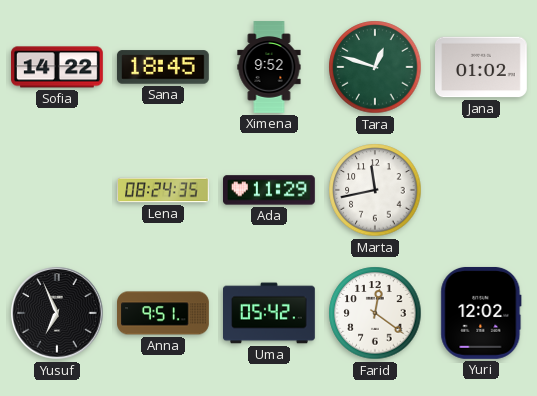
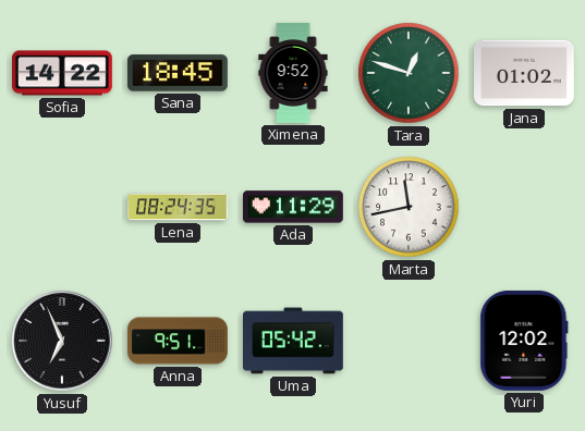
Farid: 12:21 -> none (375, 313)
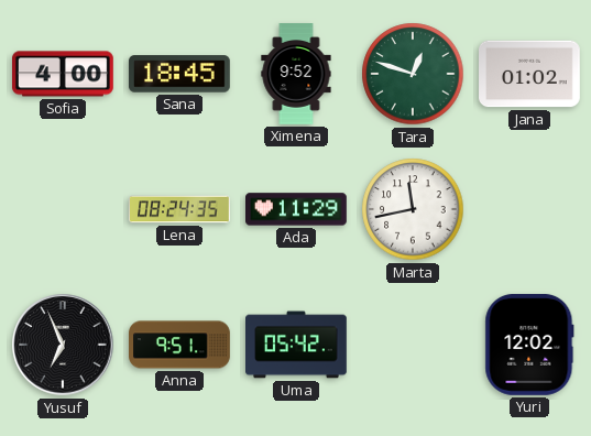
Sofia: 14:22 -> 4:00 (64, 74)
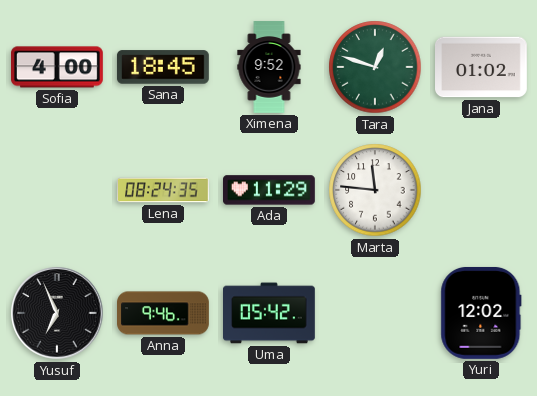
Marta: 11:43 -> 11:46 (375, 190)
Anna: 9:51 -> 9:46 (164, 313)
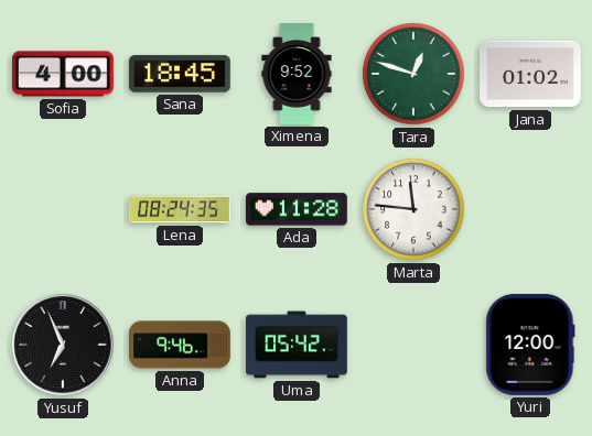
Ada: 11:29 -> 11:28 (298, 209)
Yuri: 12:02 -> 12:00 (530, 345)
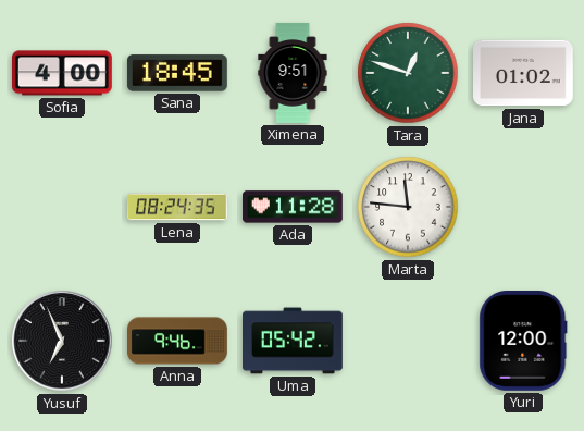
Ximena: 9:52 -> 9:51 (293, 73)
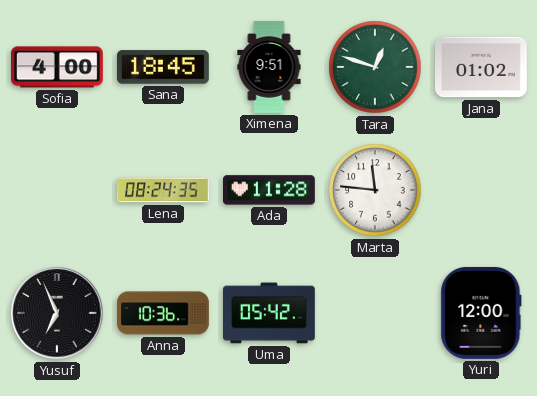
Anna: 9:46 -> 10:36 (164, 313)
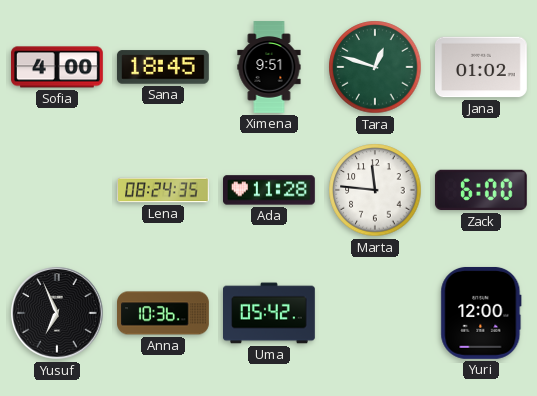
Zack: none -> 6:00 (481, 190)
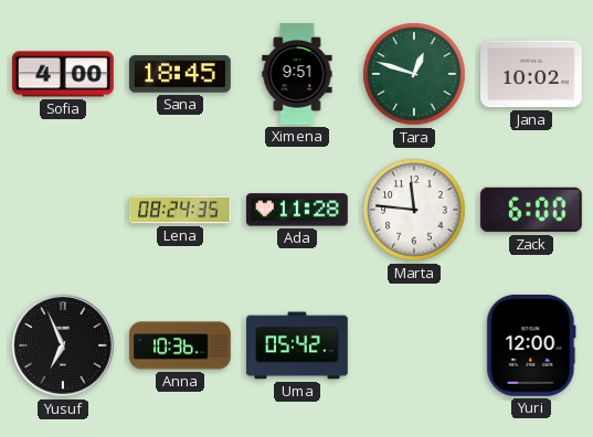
Jana: 01:02 -> 10:02 (532, 74)
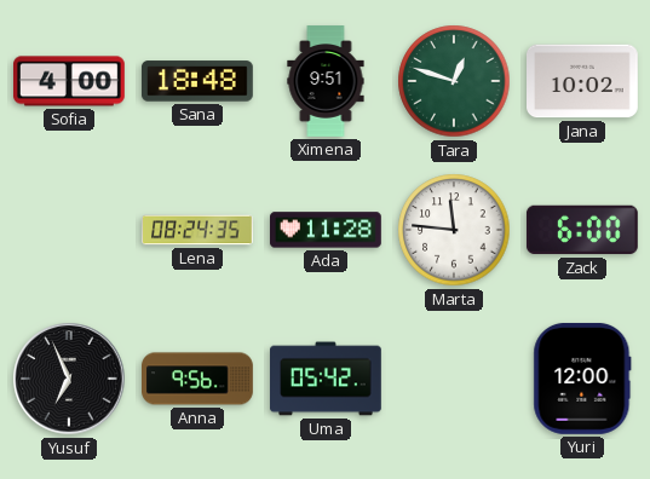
Sana: 18:45 -> 18:48 (197, 81)
Anna: 10:36 -> 9:56 (199, 379)
